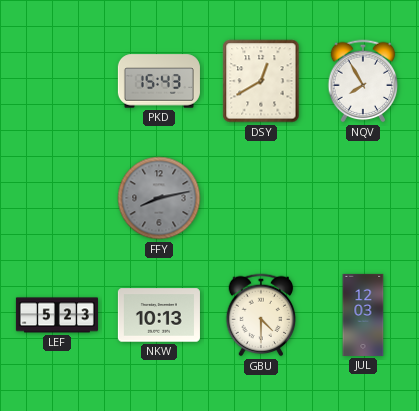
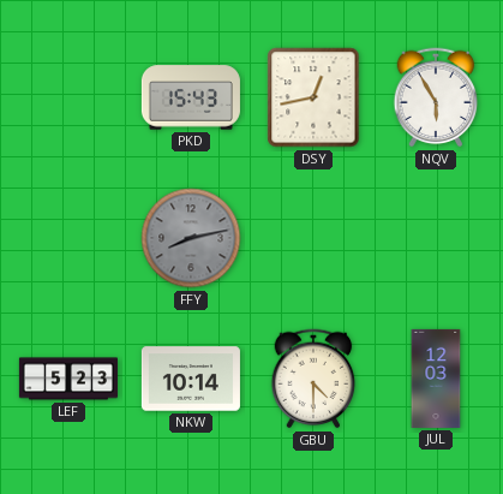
DSY: 12:40 -> 12:43 (313, 97)
NQV: 7:55 -> 5:55 (436, 97)
NKW: 10:13 -> 10:14 (191, 379)
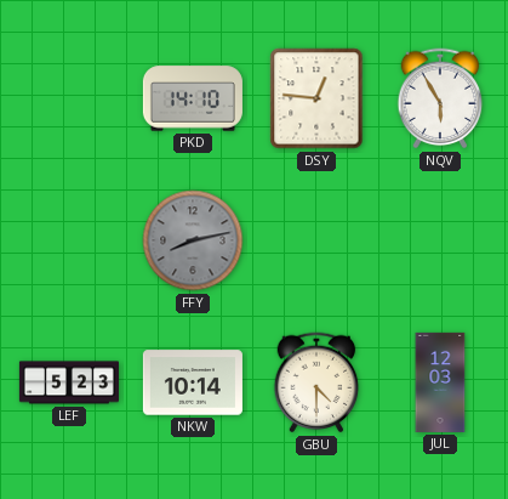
PKD: 15:43 -> 14:10 (193, 98)
DSY: 12:43 -> 12:46 (316, 98)
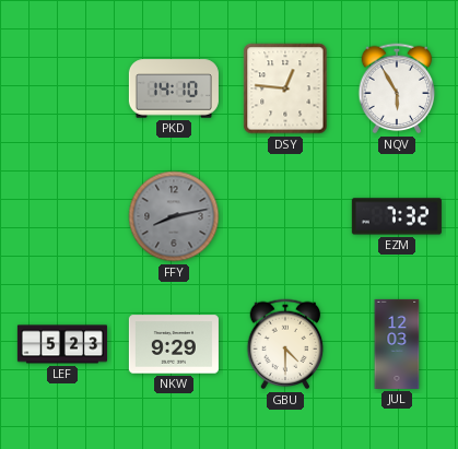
EZM: none -> 7:32 (397, 216)
NKW: 10:14 -> 9:29 (174, 344)
